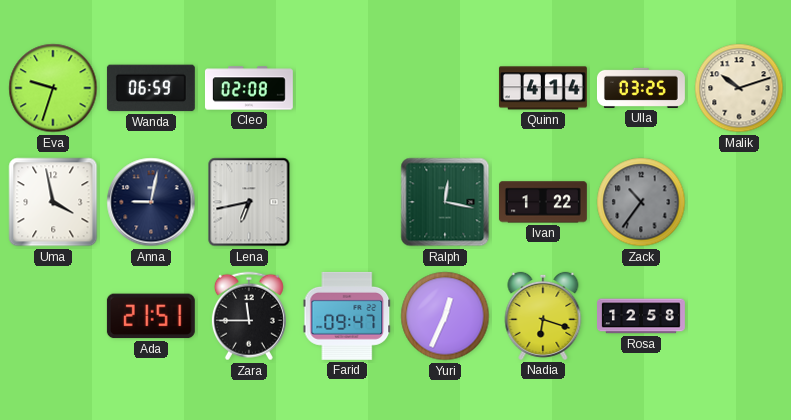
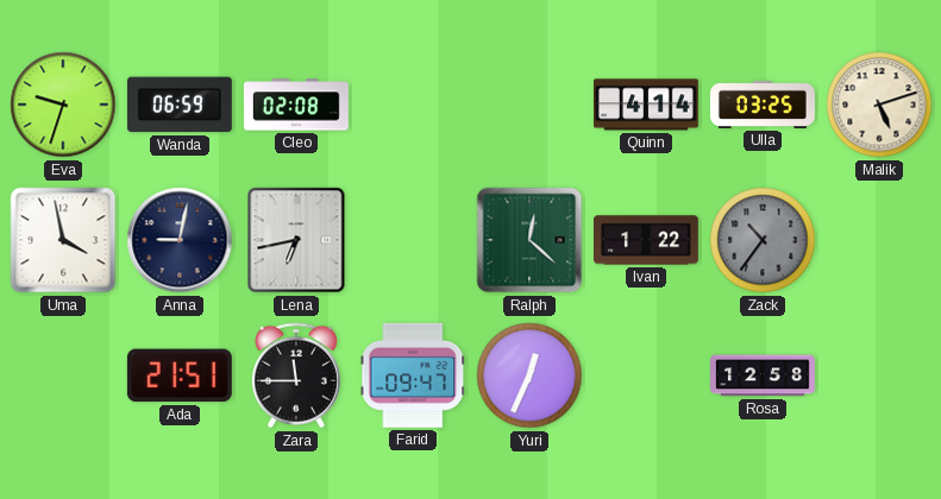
Malik: 10:12 -> 5:12 (879, 105)
Ralph: 12:17 -> 12:22 (529, 240)
Nadia: 6:18 -> none (543, 316)
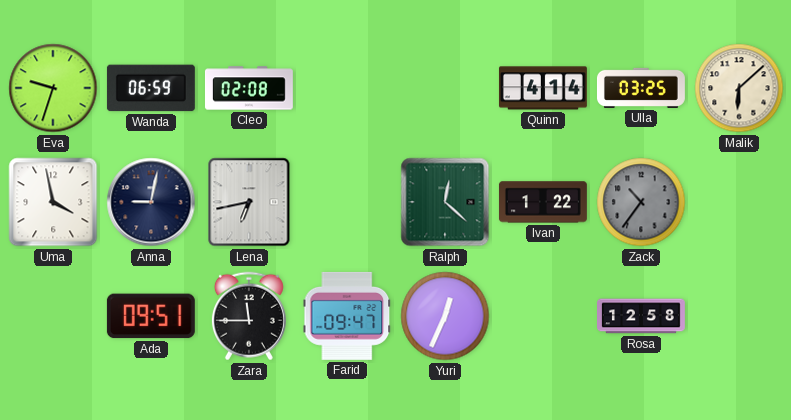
Malik: 5:12 -> 6:08 (739, 88)
Ada: 21:51 -> 09:51 (151, 316)
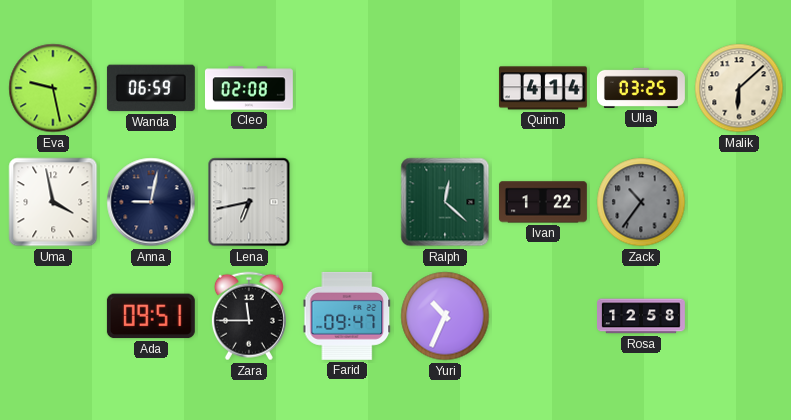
Eva: 9:33 -> 9:28 (53, 88)
Yuri: 12:34 -> 10:34 (445, 316)
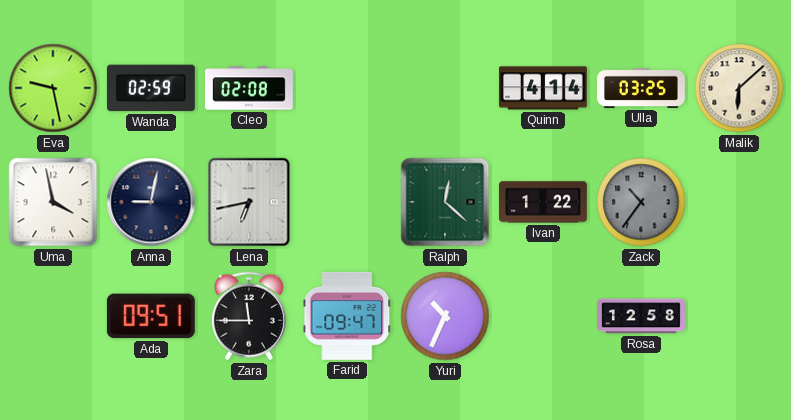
Wanda: 06:59 -> 02:59 (151, 88)
